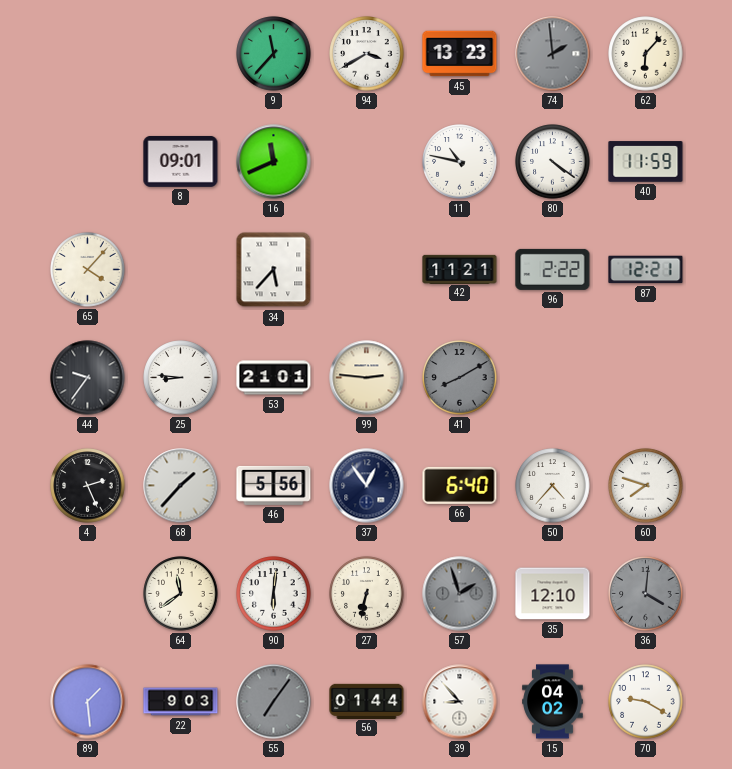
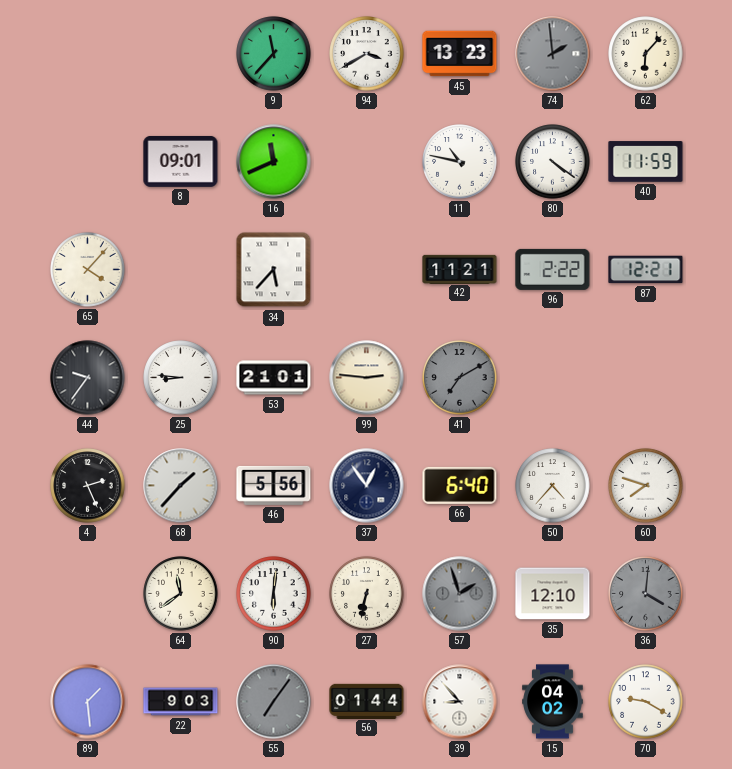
41: 8:10 -> 7:10 (460, 378)
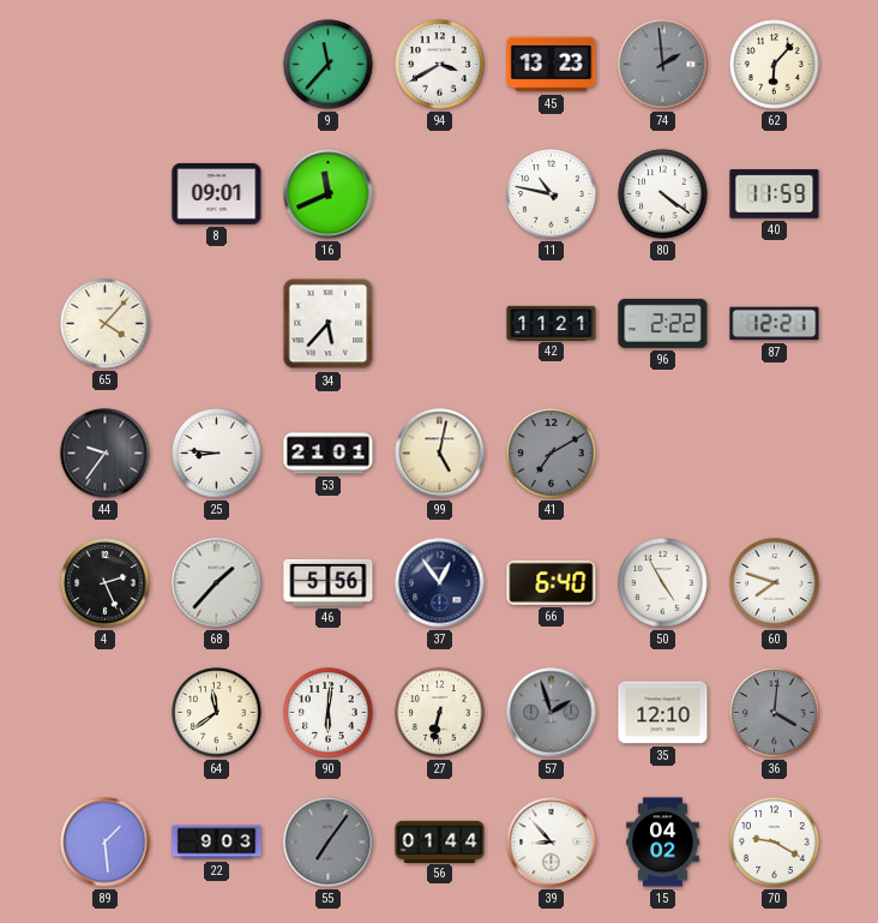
99: 2:46 -> 5:02 (440, 454)
50: 4:37 -> 4:55 (663, 583)
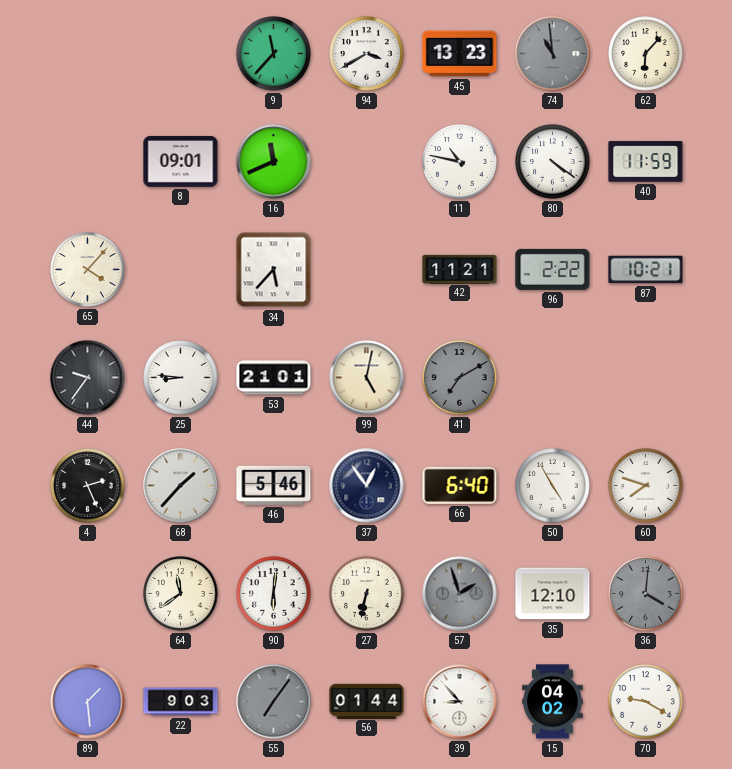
74: 1:59 -> 10:59 (553, 54)
87: 12:21 -> 10:21 (646, 270)
46: 5:56 -> 5:46 (274, 485)
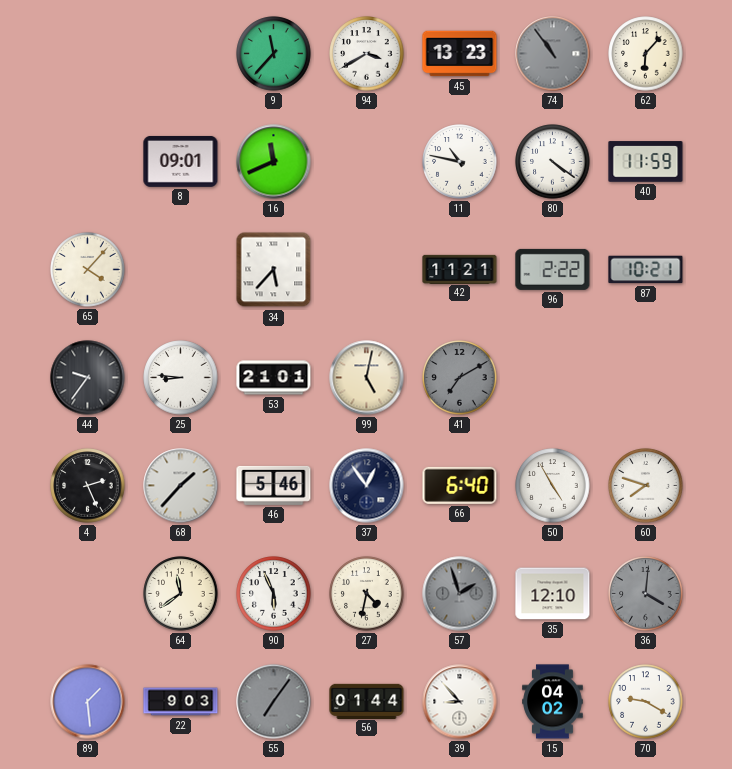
74: 10:59 -> 10:54 (553, 54)
90: 6:01 -> 5:56 (274, 594)
27: 6:32 -> 4:32 (367, 594)
